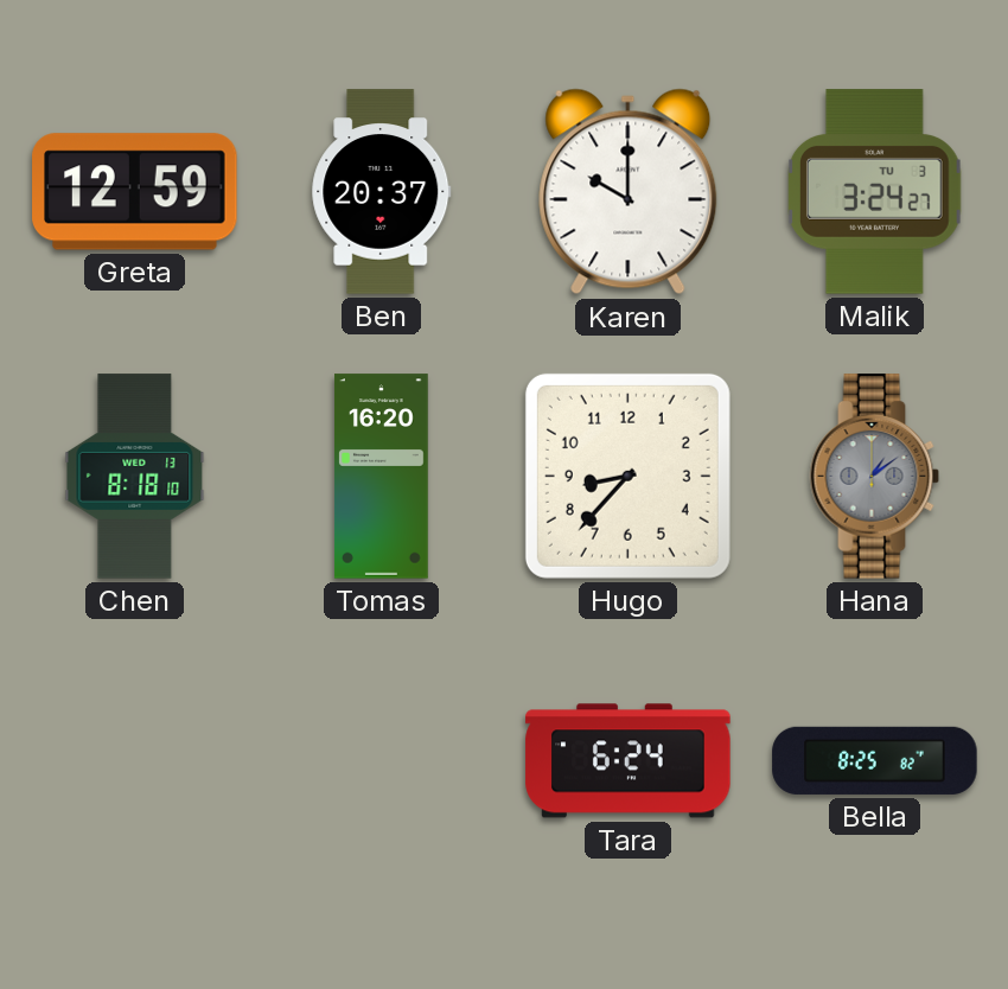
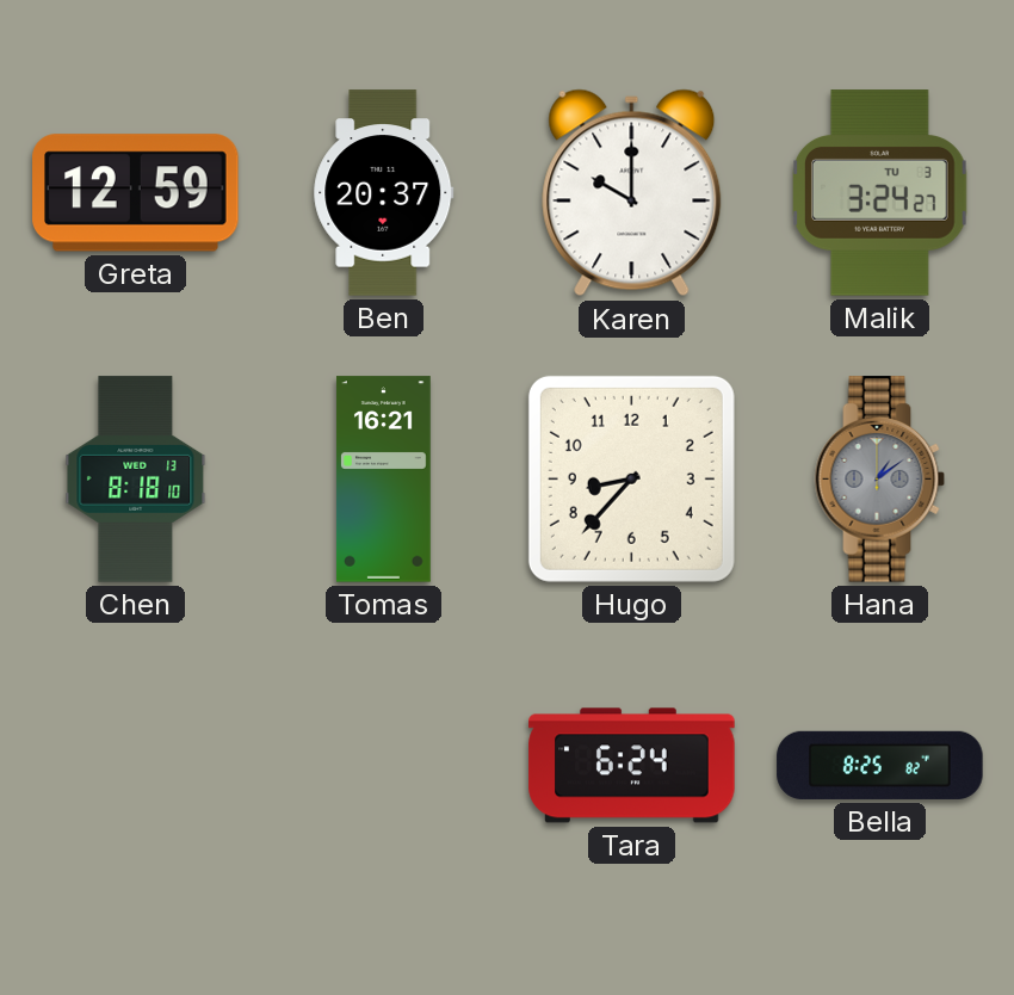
Tomas: 16:20 -> 16:21 (383, 480)
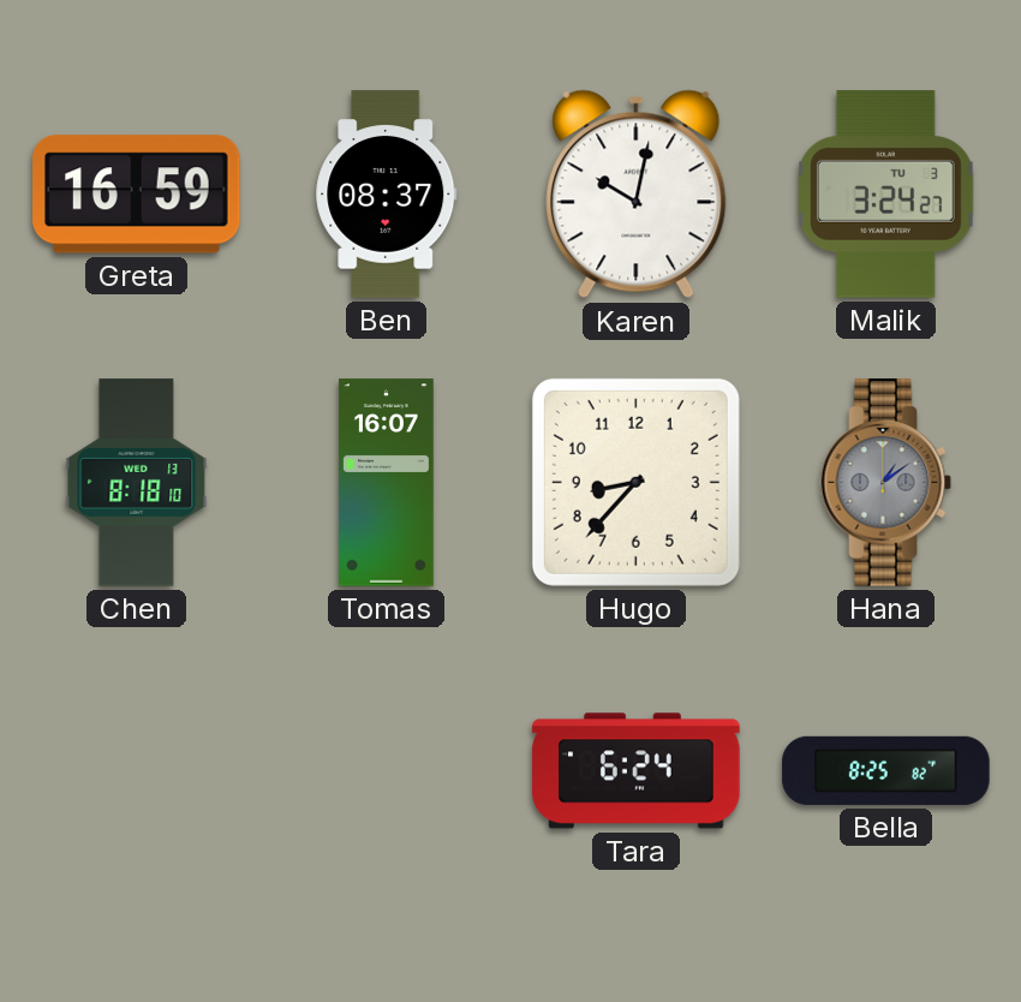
Greta: 12:59 -> 16:59 (137, 195)
Ben: 20:37 -> 08:37 (387, 195)
Karen: 10:00 -> 10:02 (637, 195)
Tomas: 16:21 -> 16:07 (386, 483)
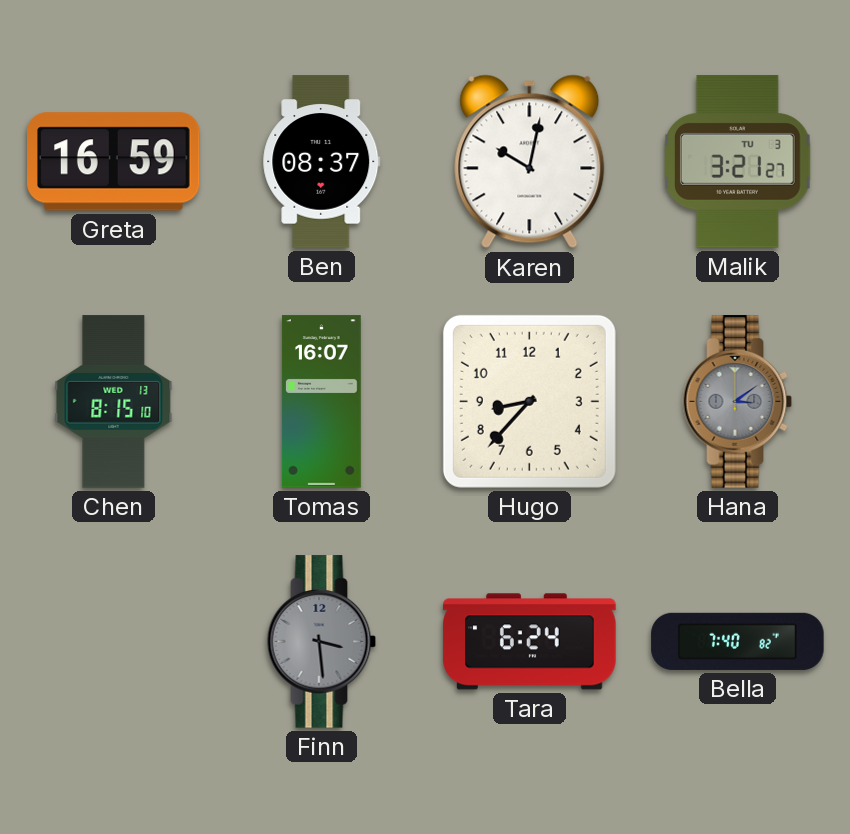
Malik: 3:24 -> 3:21 (738, 162)
Chen: 8:18 -> 8:15 (114, 402)
Hana: 1:09 -> 3:09 (738, 402)
Finn: none -> 3:29 (322, 642)
Bella: 8:25 -> 7:40 (738, 641)
